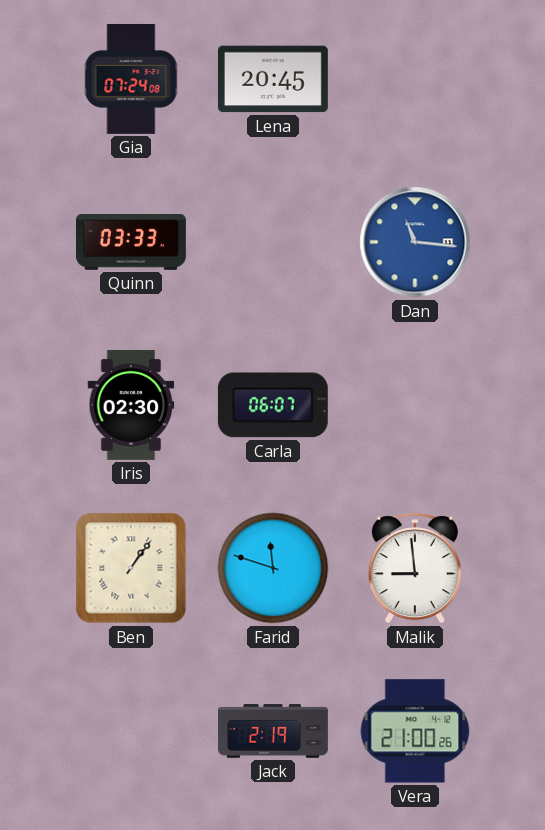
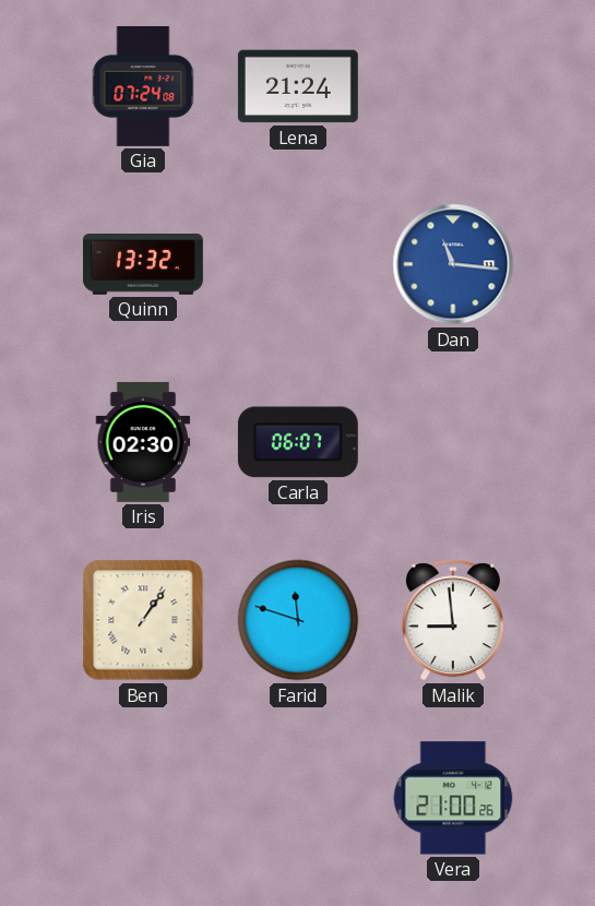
Lena: 20:45 -> 21:24 (298, 86)
Quinn: 03:33 -> 13:32 (143, 265)
Jack: 2:19 -> none (274, 731)
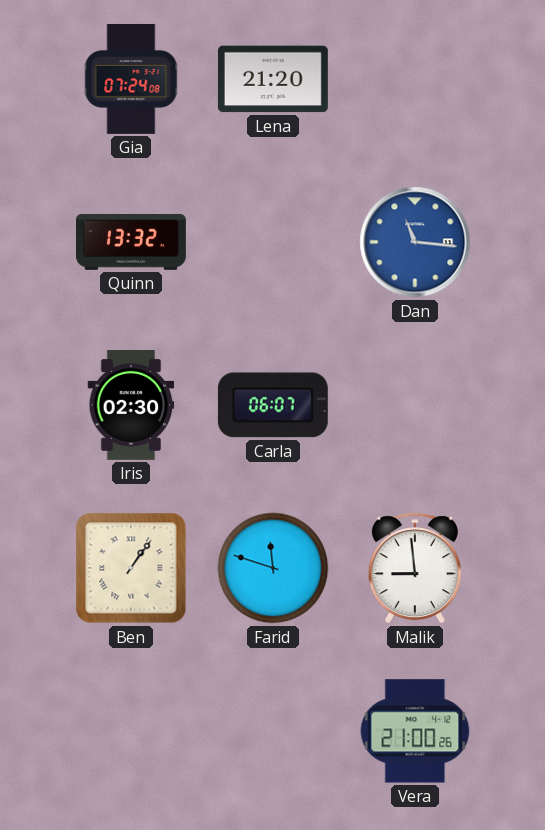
Lena: 21:24 -> 21:20 (273, 79)
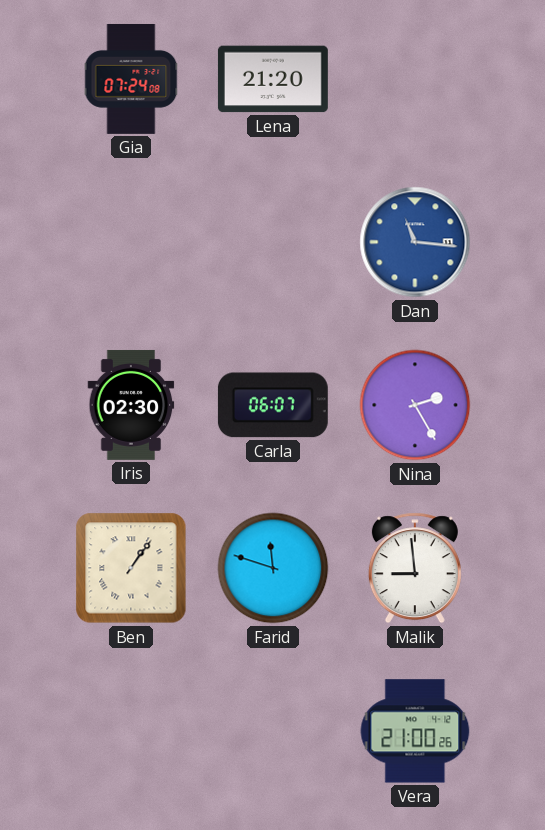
Quinn: 13:32 -> none (131, 243)
Nina: none -> 2:25 (415, 405)
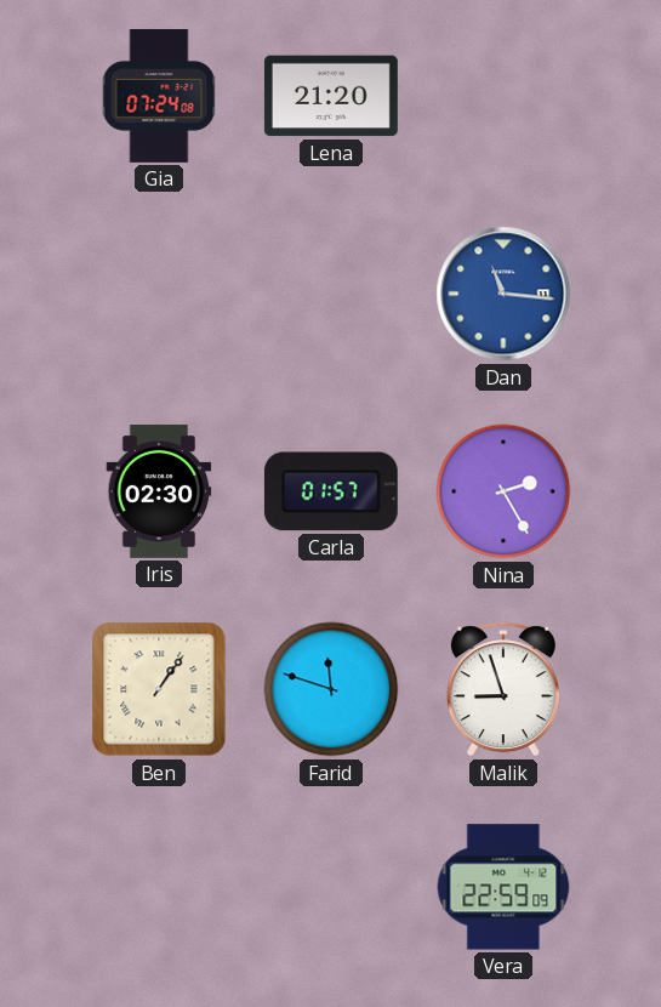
Carla: 06:07 -> 01:57 (331, 491)
Malik: 8:59 -> 8:57 (503, 689)
Vera: 21:00 -> 22:59 (503, 887)
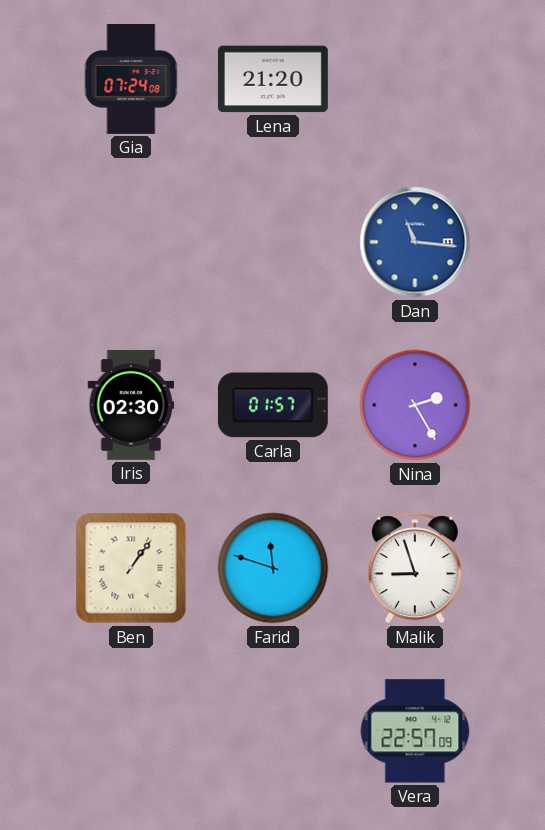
Vera: 22:59 -> 22:57 (415, 731)
